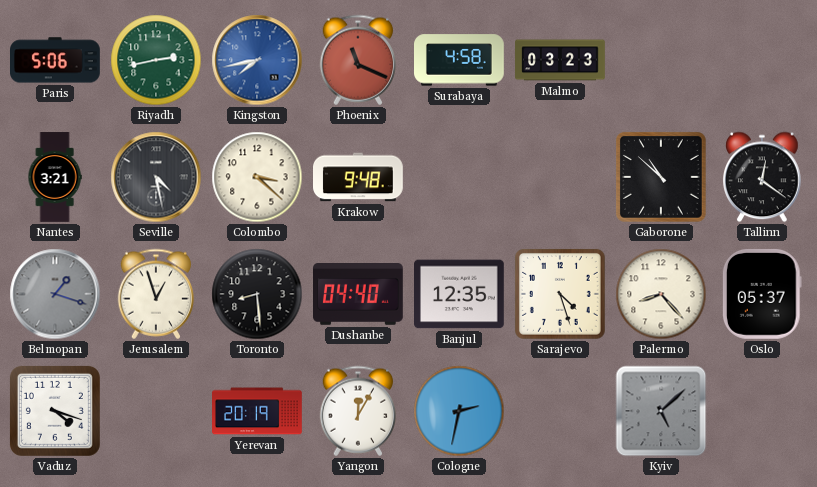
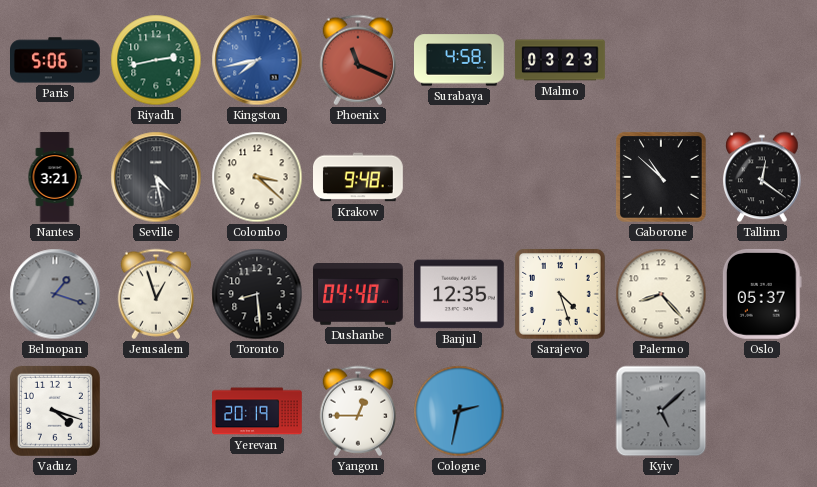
Yangon: 12:05 -> 12:45 (358, 411)
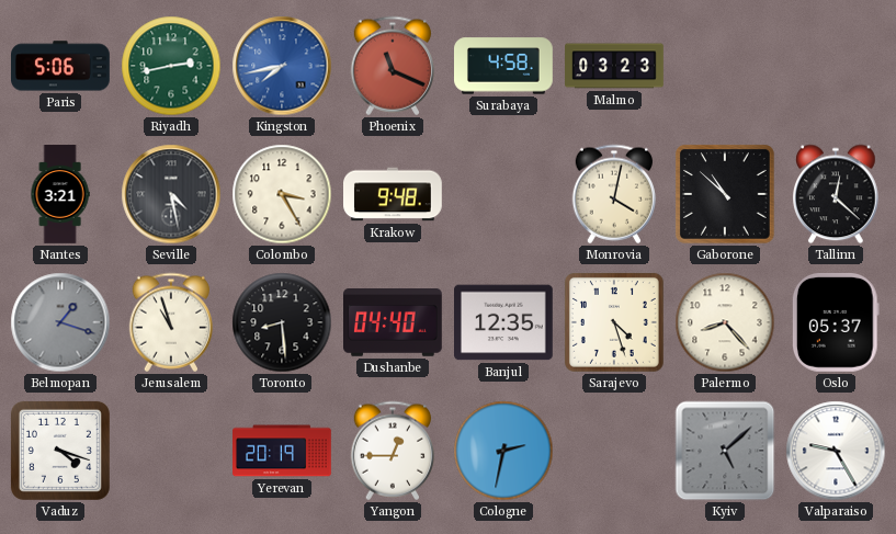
Colombo: 3:22 -> 3:25 (282, 194)
Monrovia: none -> 4:02 (614, 194)
Tallinn: 12:21 -> 12:22 (836, 194)
Jerusalem: 12:57 -> 10:57 (171, 322)
Valparaiso: none -> 9:25 (836, 451)
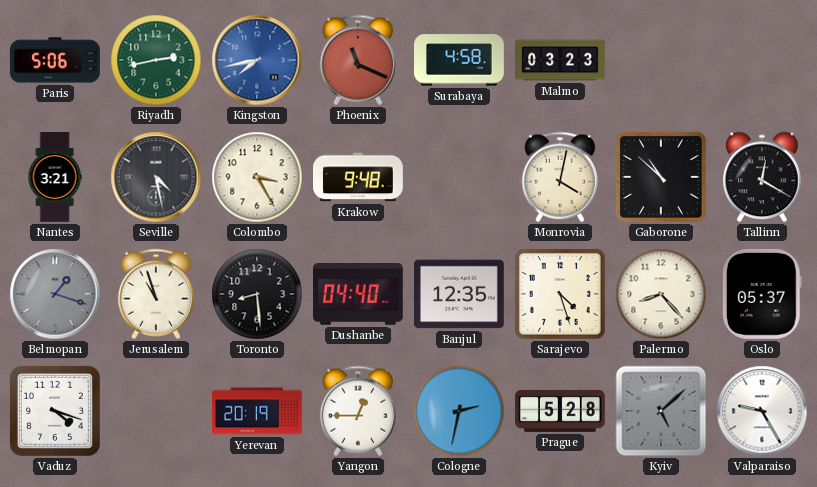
Tallinn: 12:22 -> 12:20 (762, 177)
Prague: none -> 5:28 (561, 411)
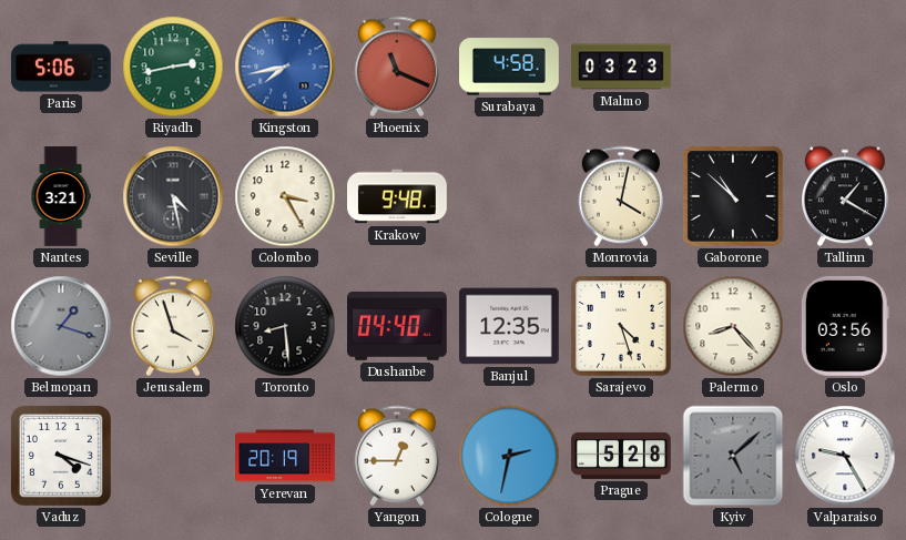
Tallinn: 12:20 -> 1:20 (845, 196)
Jerusalem: 10:57 -> 3:57 (173, 326)
Oslo: 05:37 -> 03:56 (845, 326)
